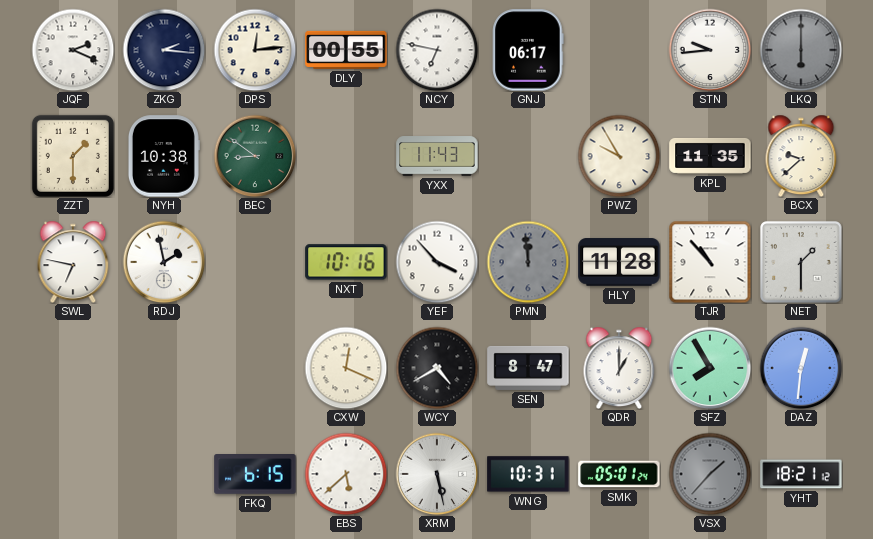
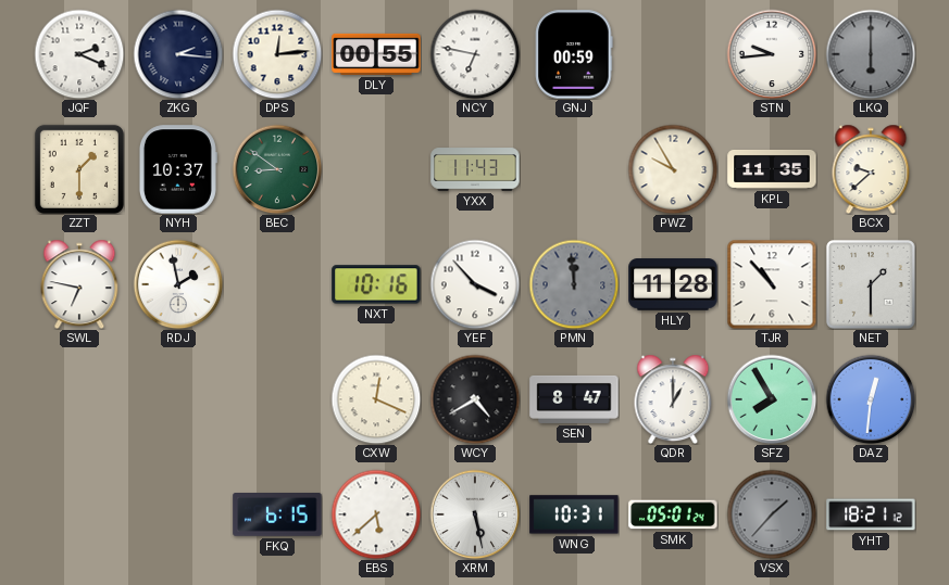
GNJ: 06:17 -> 00:59 (574, 54)
NYH: 10:38 -> 10:37 (177, 169)
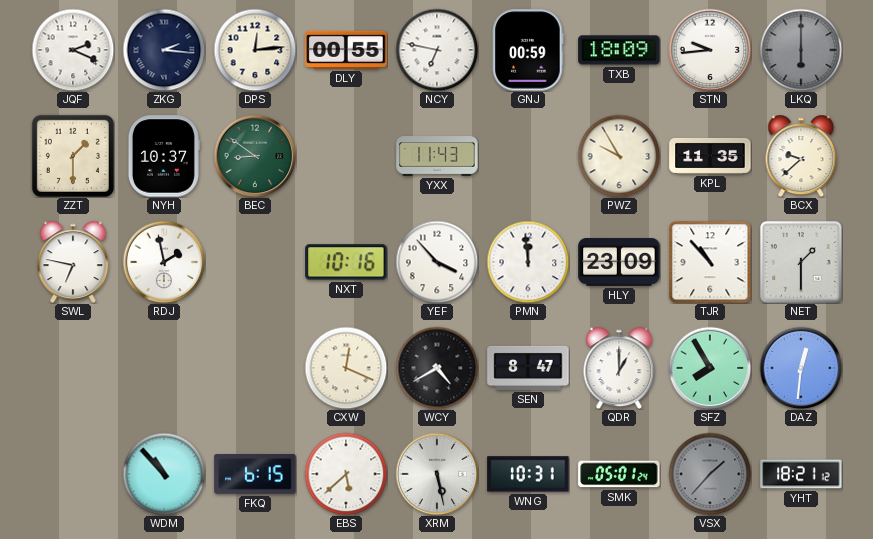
TXB: none -> 18:09 (619, 50)
PMN dial: grey -> white (528, 262)
HLY: 11:28 -> 23:09 (619, 262)
WDM: none -> 10:53 (164, 474)
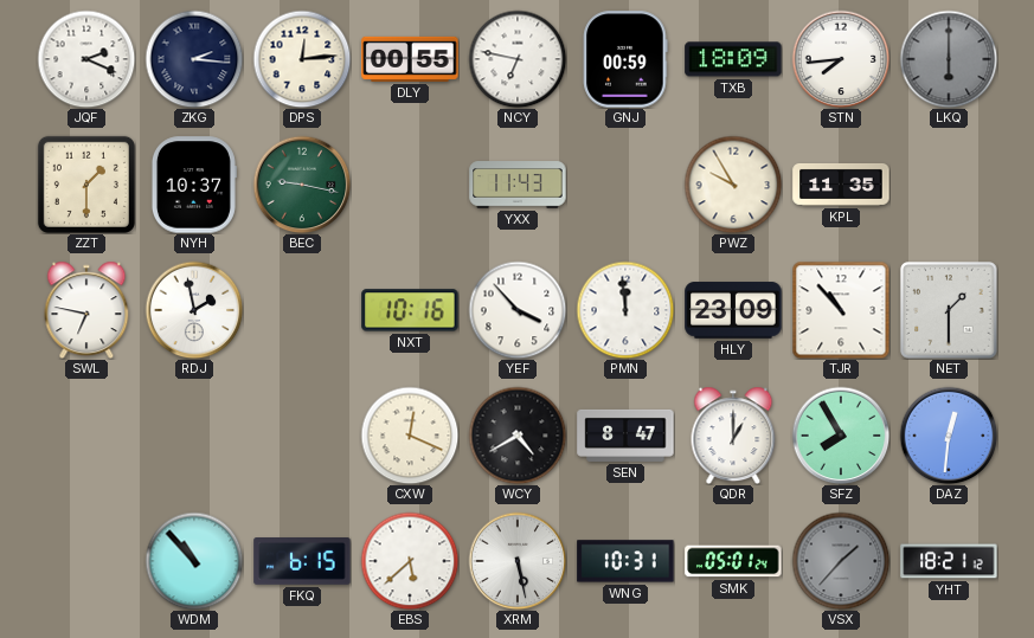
STN: 9:44 -> 7:44 (841, 59)
BEC: 8:51 -> 9:17 (302, 185)
BCX: 9:38 -> none (801, 156)
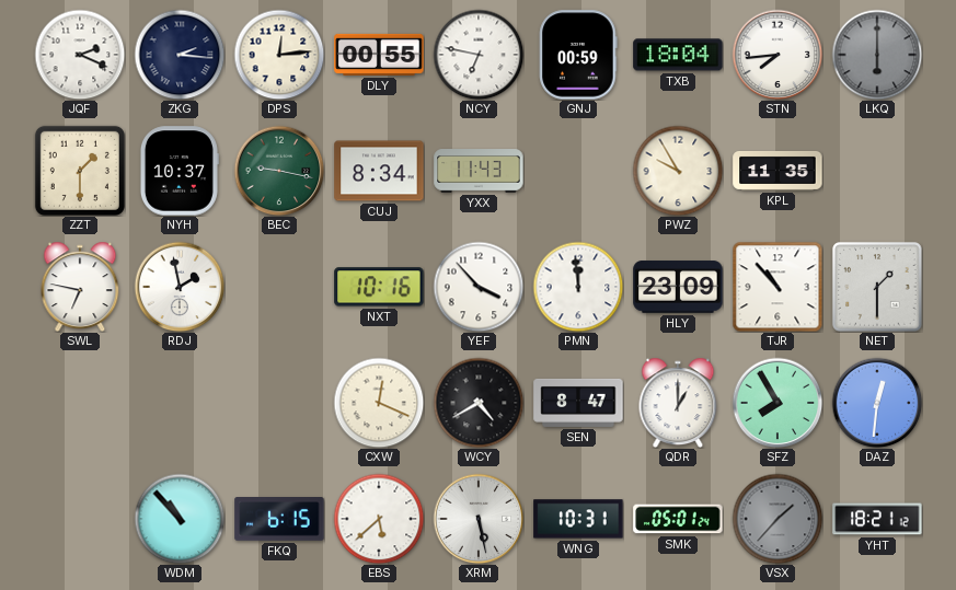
TXB: 18:09 -> 18:04 (678, 55)
CUJ: none -> 8:34 (379, 171)
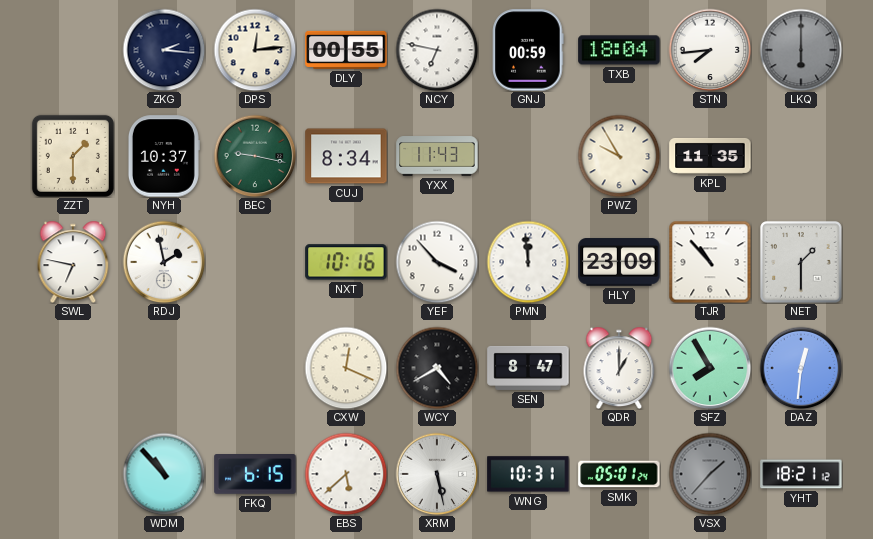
JQF: 2:19 -> none (80, 55)
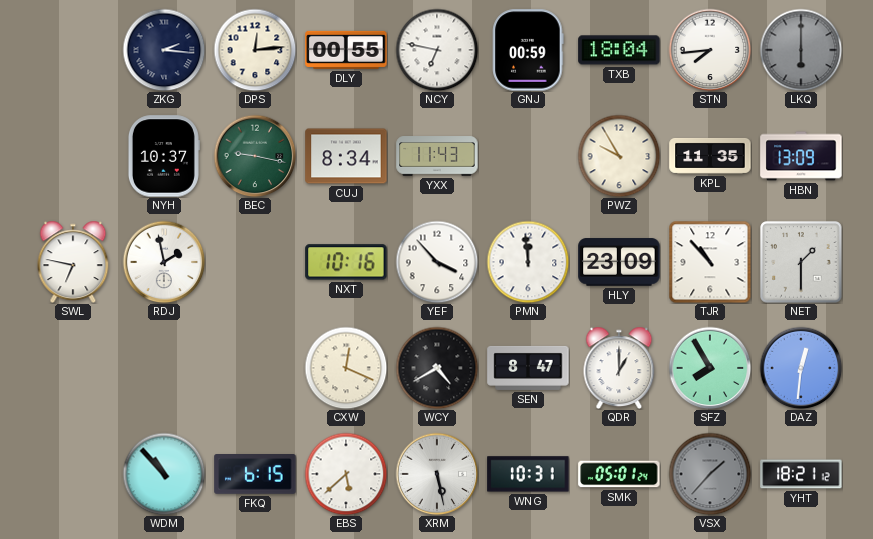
ZZT: 1:30 -> none (73, 156)
HBN: none -> 13:09 (801, 156)
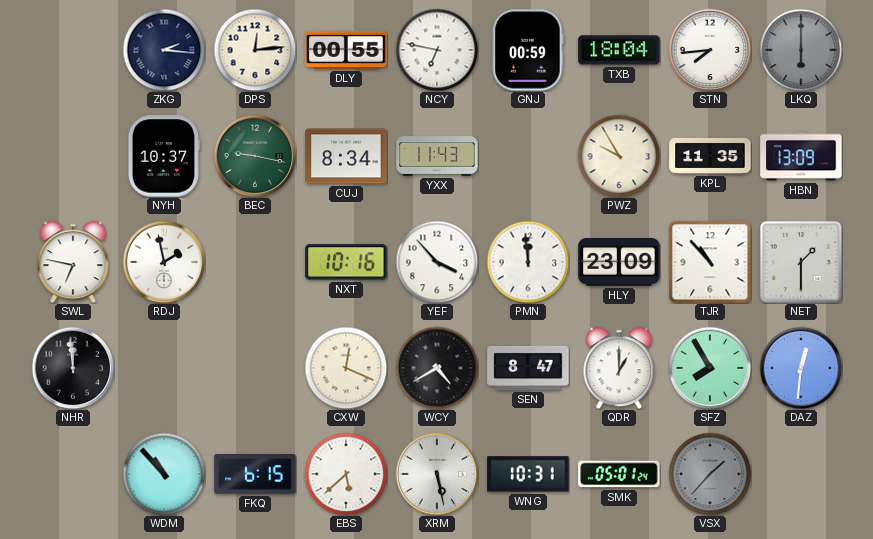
NHR: none -> 11:59 (73, 368)
YHT: 18:21 -> none (801, 474)
